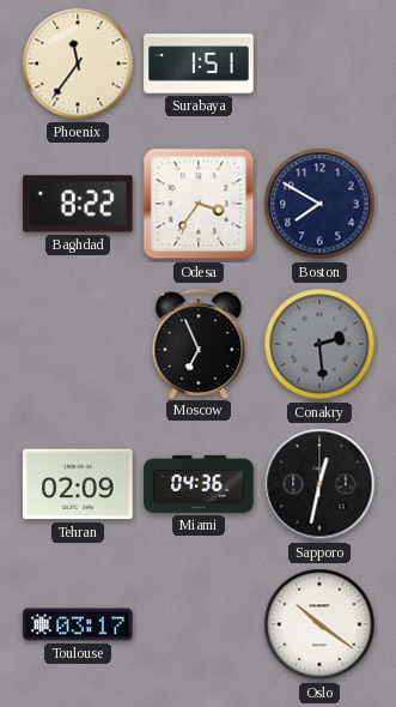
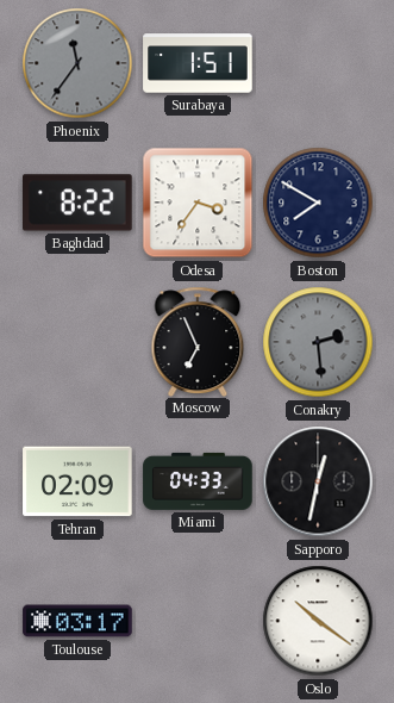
Phoenix dial: cream -> grey (77, 63)
Miami: 04:36 -> 04:33 (198, 481)
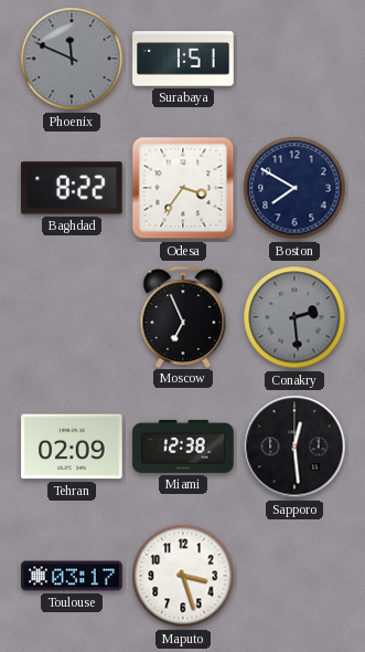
Phoenix: 11:36 -> 11:49 (72, 59)
Miami: 04:33 -> 12:38 (183, 446)
Sapporo: 12:32 -> 12:29 (294, 446)
Maputo: none -> 3:27 (183, 576)
Oslo: 10:21 -> none (318, 621)
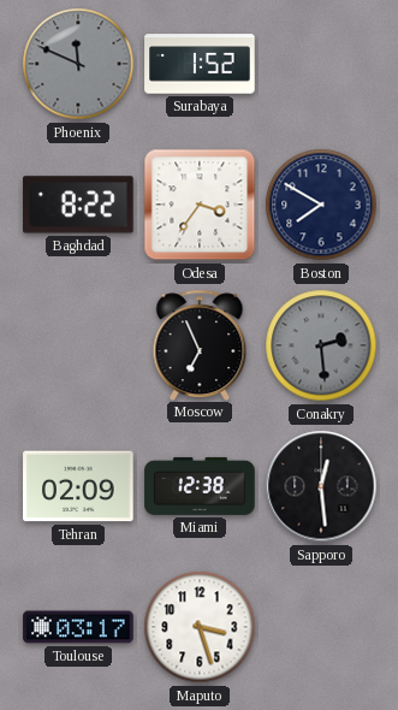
Surabaya: 1:51 -> 1:52 (200, 64)
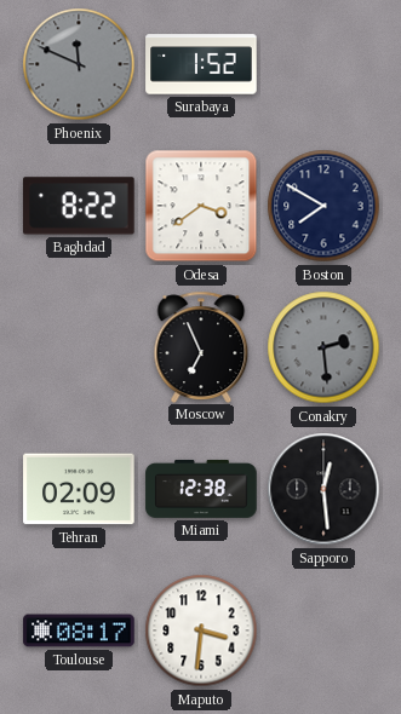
Odesa: 3:36 -> 3:39 (201, 206)
Toulouse: 03:17 -> 08:17 (79, 630)
Maputo: 3:27 -> 3:31 (201, 630)
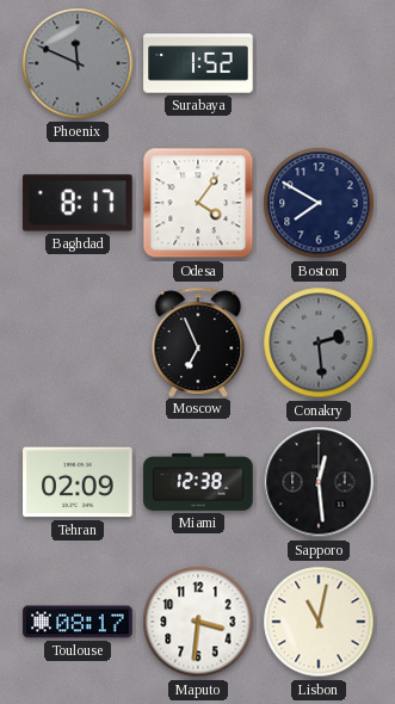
Baghdad: 8:22 -> 8:17 (79, 203)
Odesa: 3:39 -> 4:06 (198, 203)
Lisbon: none -> 11:02 (319, 622)
